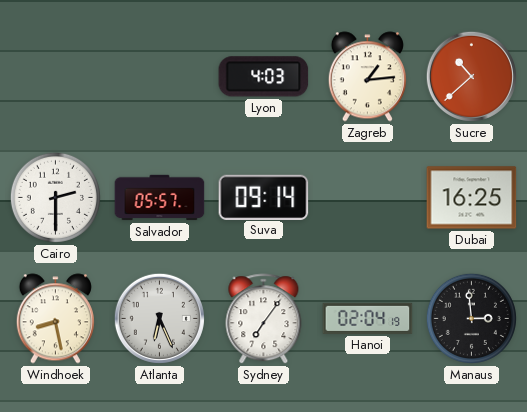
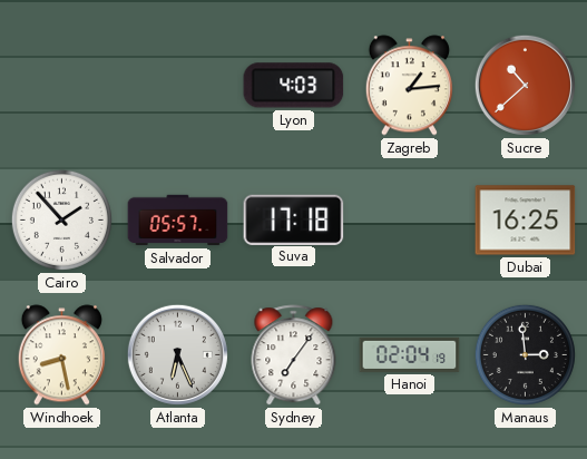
Cairo: 2:30 -> 1:53 (61, 219)
Suva: 09:14 -> 17:18 (294, 219)
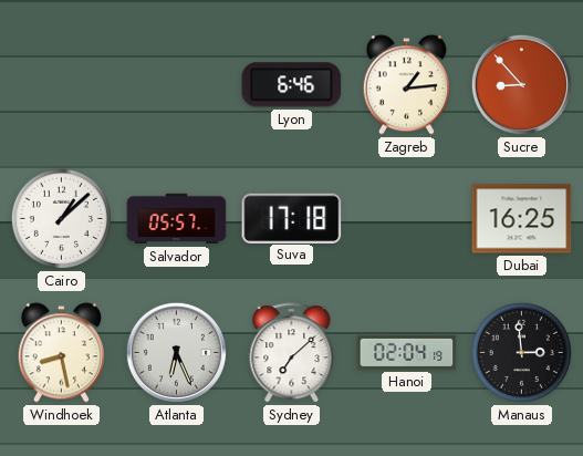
Lyon: 4:03 -> 6:46 (292, 85)
Sucre: 10:38 -> 8:53 (521, 84)
Cairo: 1:53 -> 1:08 (61, 218)
Sydney: 7:06 -> 7:08 (292, 353)
